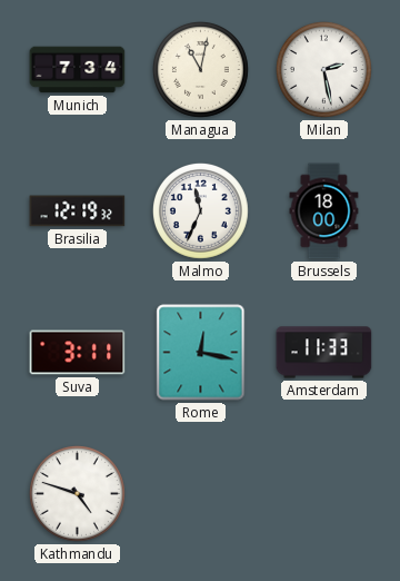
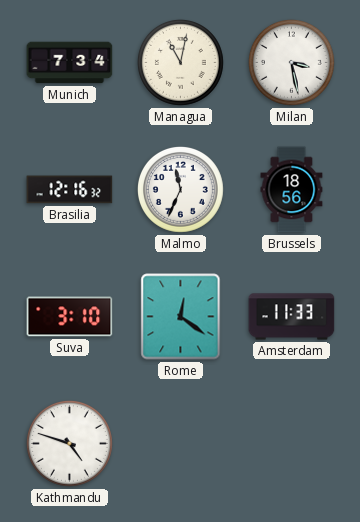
Milan: 2:28 -> 3:28 (291, 62)
Brasilia: 12:19 -> 12:16 (70, 190)
Brussels: 18:00 -> 18:56 (292, 190)
Suva: 3:11 -> 3:10 (70, 317)
Rome: 12:17 -> 12:21 (181, 317)
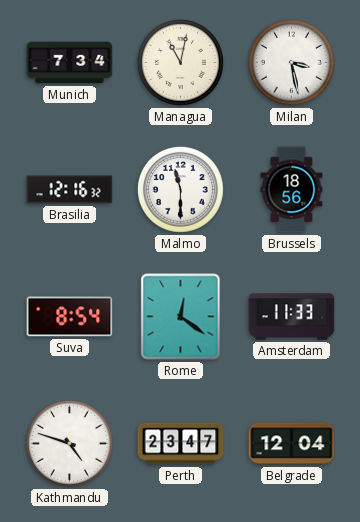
Malmo: 11:34 -> 11:30 (180, 189)
Suva: 3:10 -> 8:54 (70, 317)
Perth: none -> 23:47 (181, 444)
Belgrade: none -> 12:04 (292, 444)
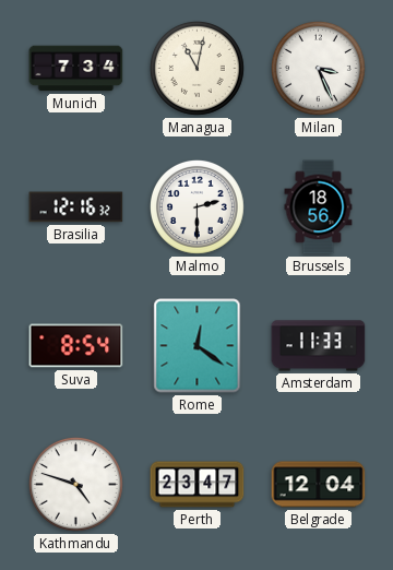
Milan: 3:28 -> 3:26 (318, 68)
Malmo: 11:30 -> 2:30 (196, 206)
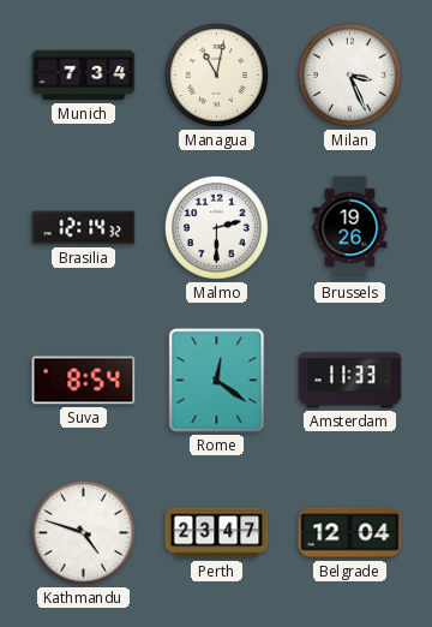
Brasilia: 12:16 -> 12:14 (84, 228)
Brussels: 18:56 -> 19:26 (350, 228)
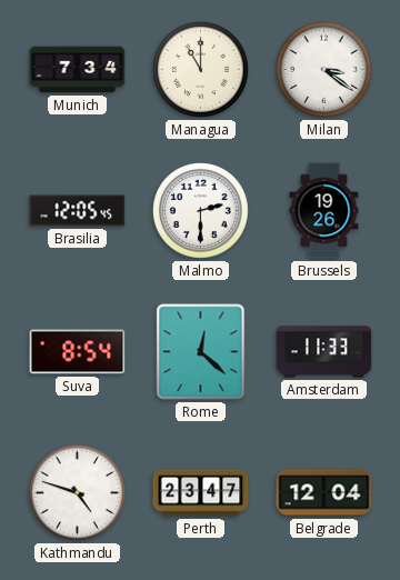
Managua: 11:02 -> 11:00 (200, 69)
Milan: 3:26 -> 3:21 (323, 69)
Brasilia: 12:14 -> 12:05 (78, 211)
Rome: 12:21 -> 12:22 (201, 352)
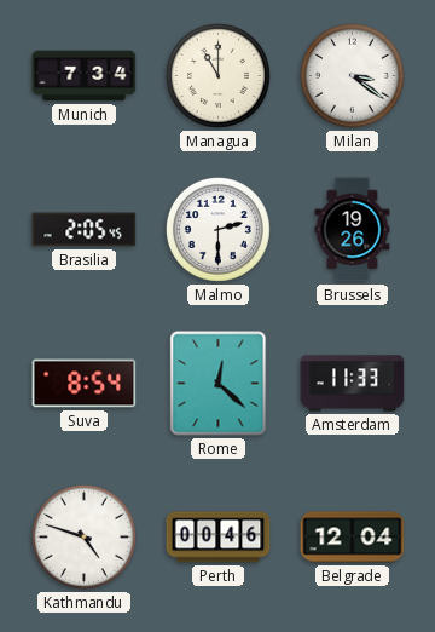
Brasilia: 12:05 -> 2:05 (85, 230)
Perth: 23:47 -> 00:46 (219, 538)
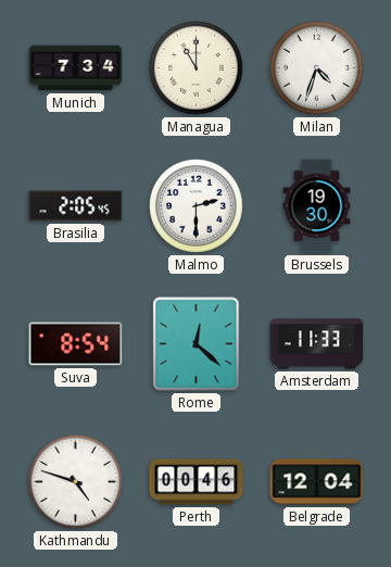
Milan: 3:21 -> 4:33 (316, 67)
Brussels: 19:26 -> 19:30 (317, 206)
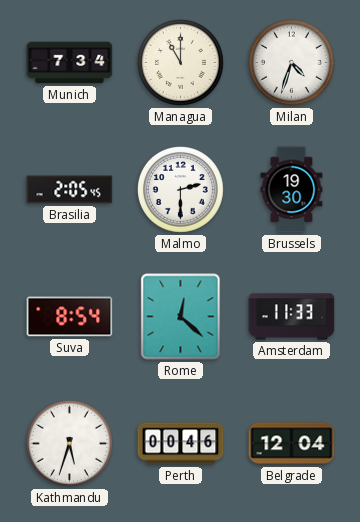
Kathmandu: 4:48 -> 5:33 (69, 443)
